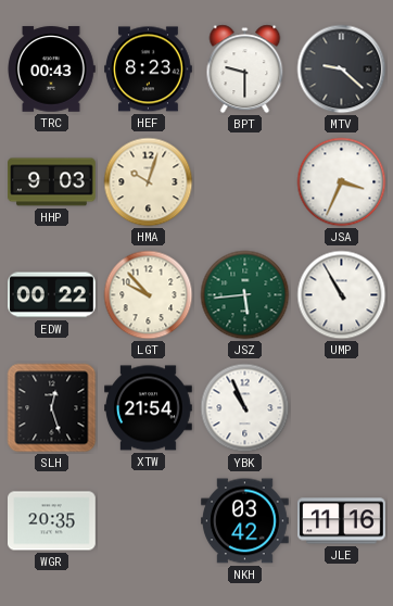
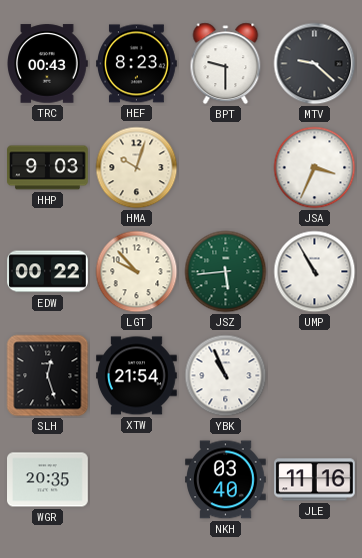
NKH: 03:42 -> 03:40 (226, 480)
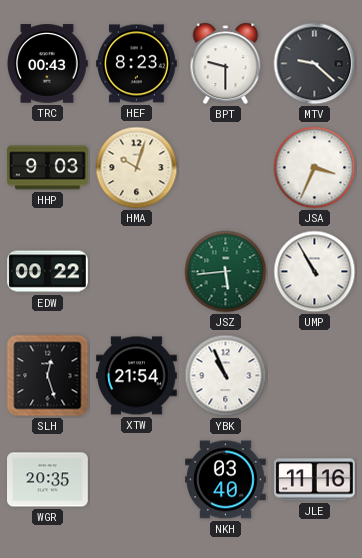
LGT: 9:53 -> none (137, 272)
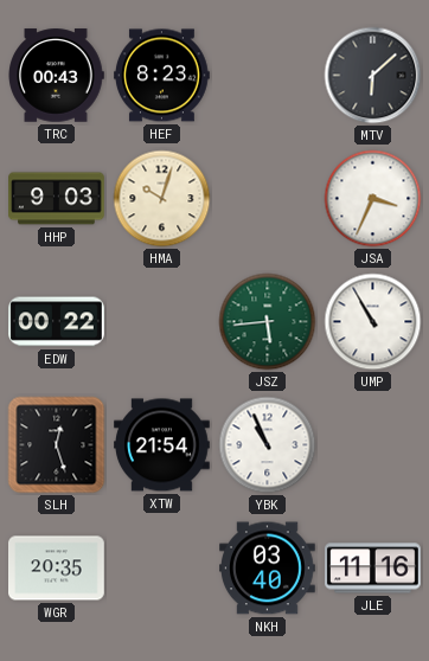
BPT: 9:30 -> none (226, 64)
MTV: 9:22 -> 6:08 (373, 76)
